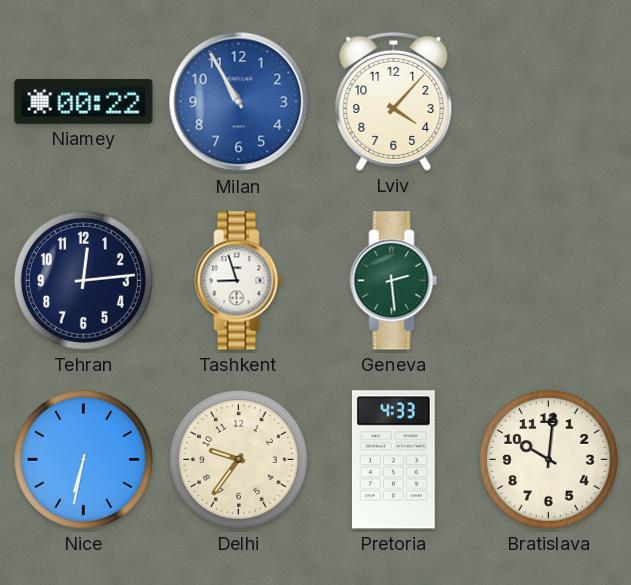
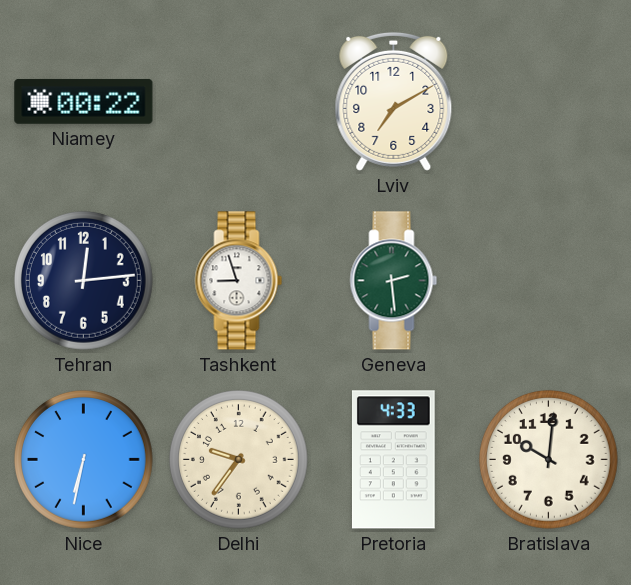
Milan: 10:55 -> none (239, 102)
Lviv: 4:07 -> 7:10 (394, 101)
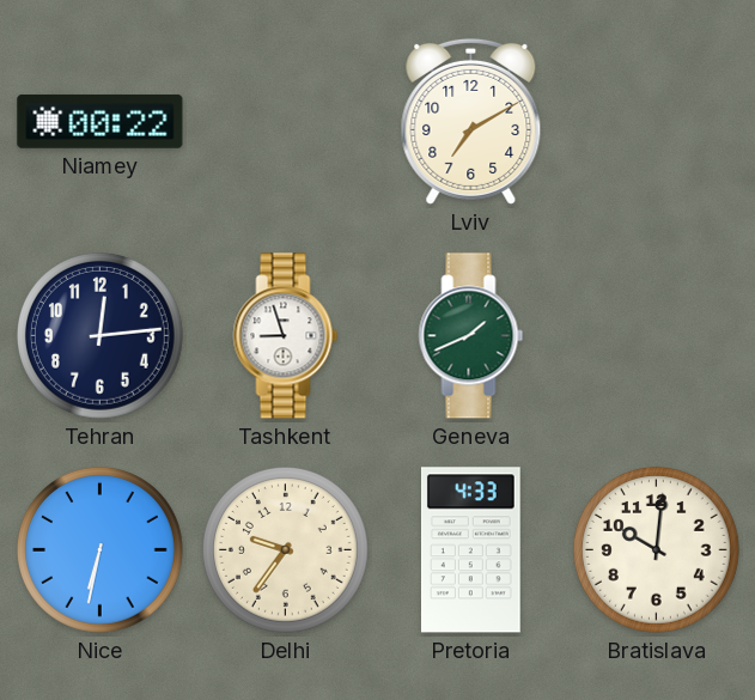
Geneva: 2:29 -> 1:41 (471, 336)
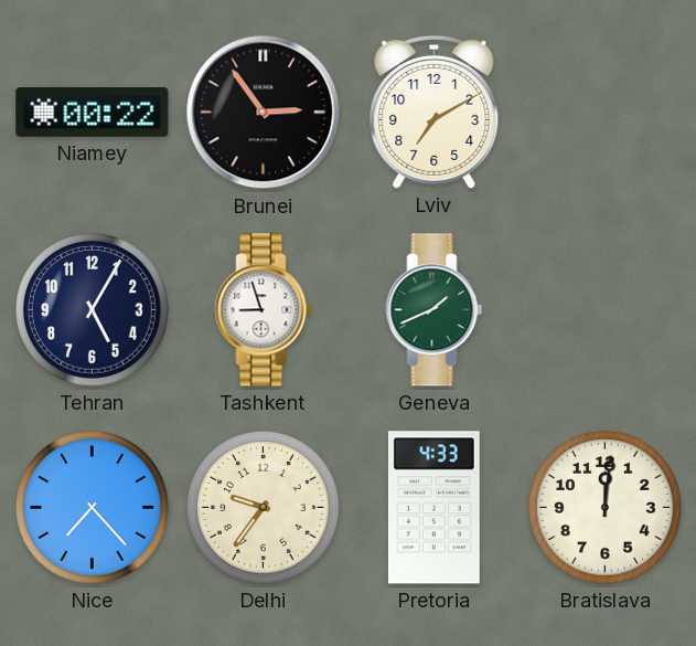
Brunei: none -> 2:54 (264, 113)
Tehran: 12:14 -> 5:05 (93, 310)
Nice: 6:32 -> 7:23 (93, 508)
Bratislava: 10:01 -> 12:01 (606, 508)
